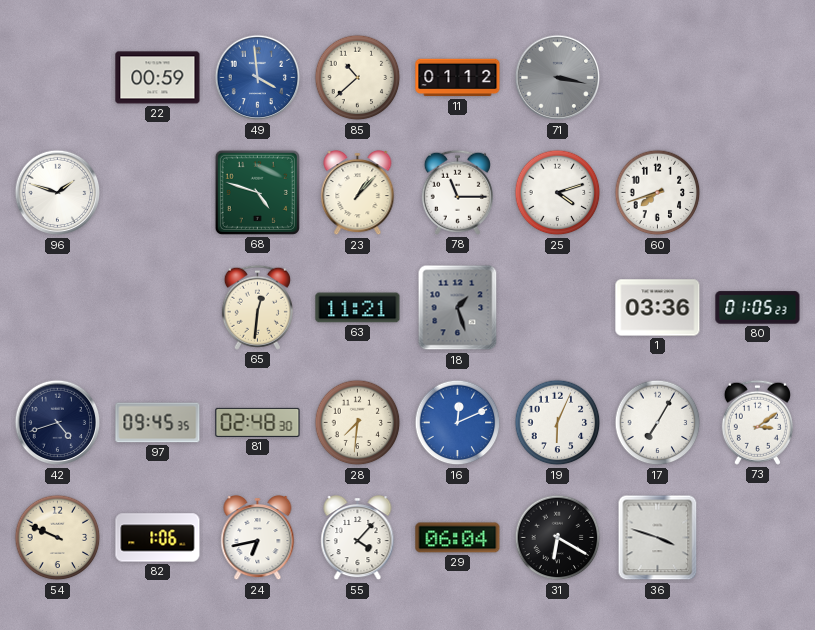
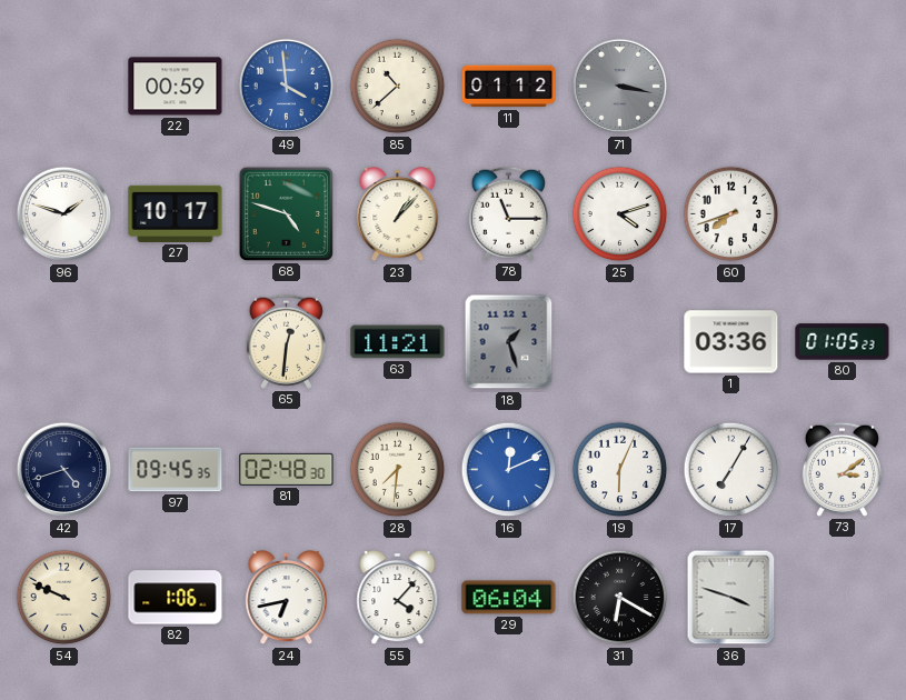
27: none -> 10:17 (176, 213)
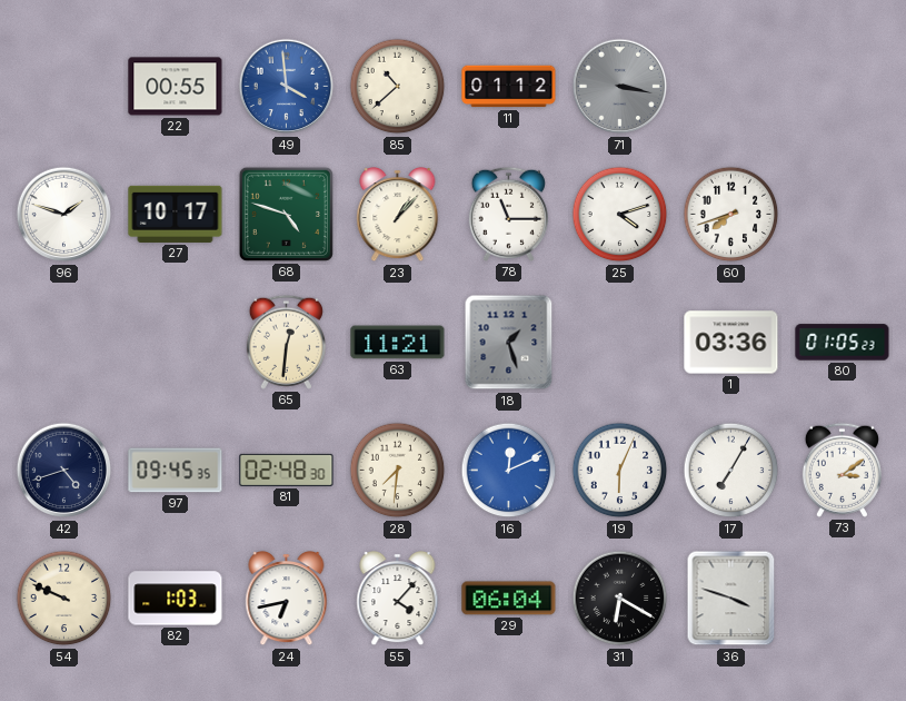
22: 00:59 -> 00:55 (176, 87)
82: 1:06 -> 1:03 (176, 599)
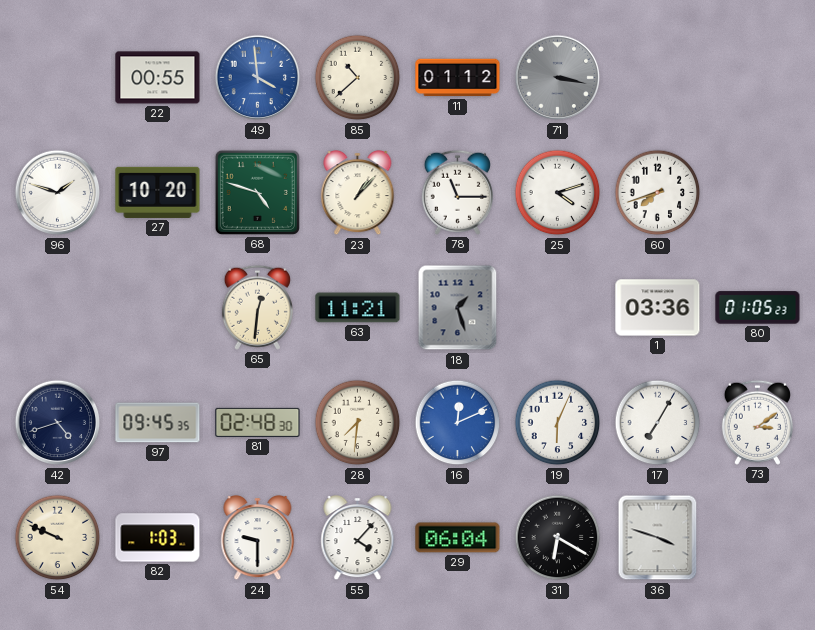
27: 10:17 -> 10:20 (158, 192)
24: 6:43 -> 9:30 (258, 539)
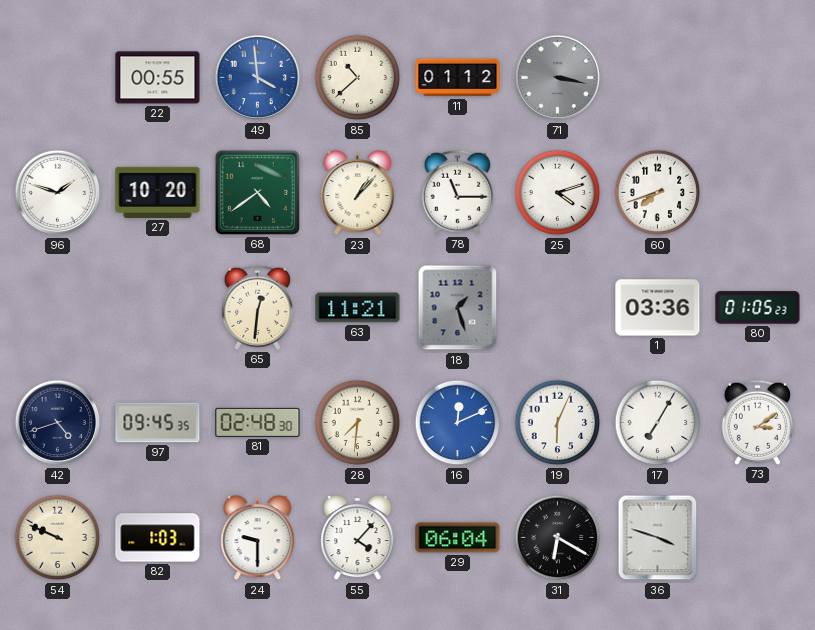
68: 4:48 -> 4:39 (257, 192)
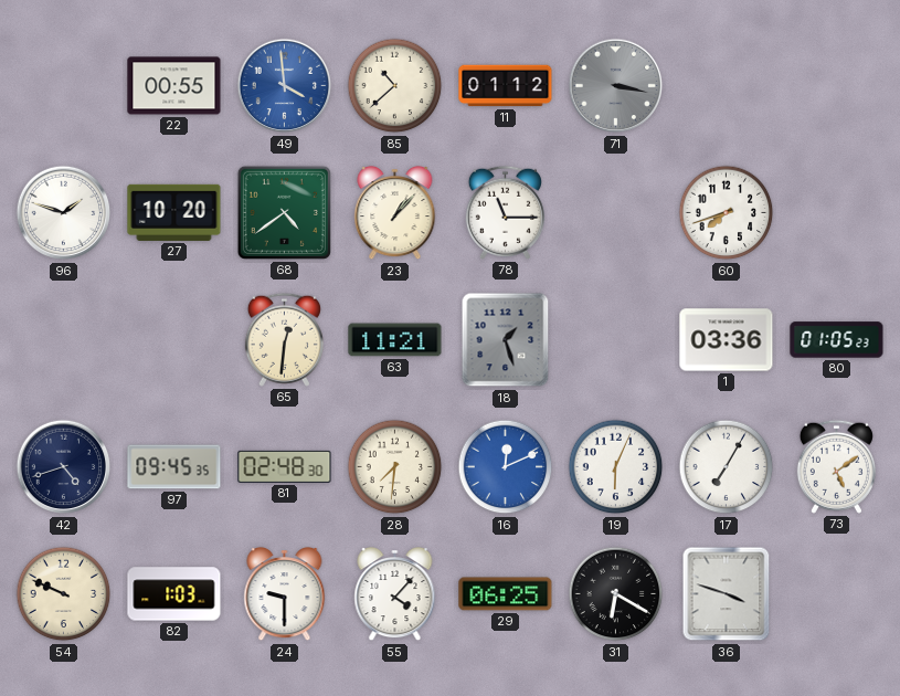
25: 4:12 -> none (558, 193)
73: 3:09 -> 5:09 (836, 466)
29: 06:04 -> 06:25 (506, 594)
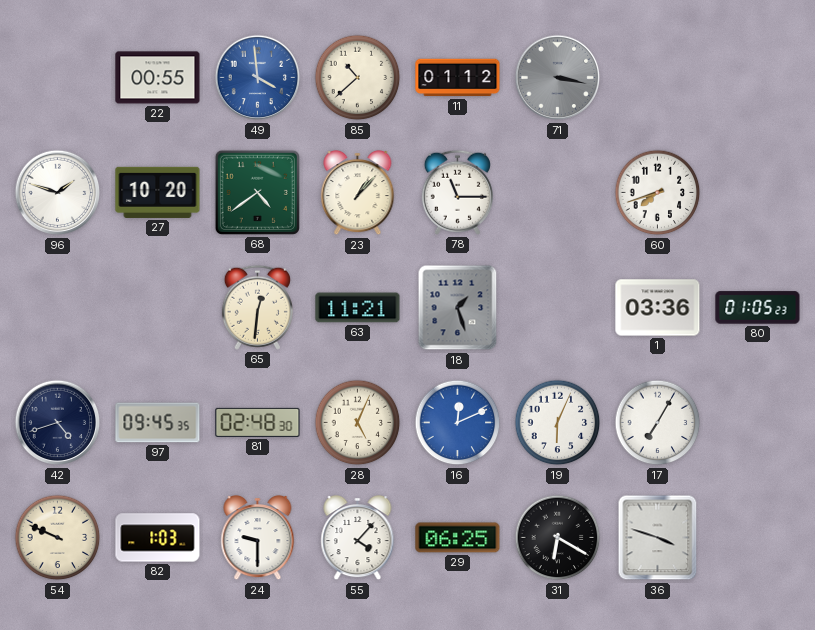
28: 7:31 -> 5:04 (358, 423)
73: 5:09 -> none (836, 466)
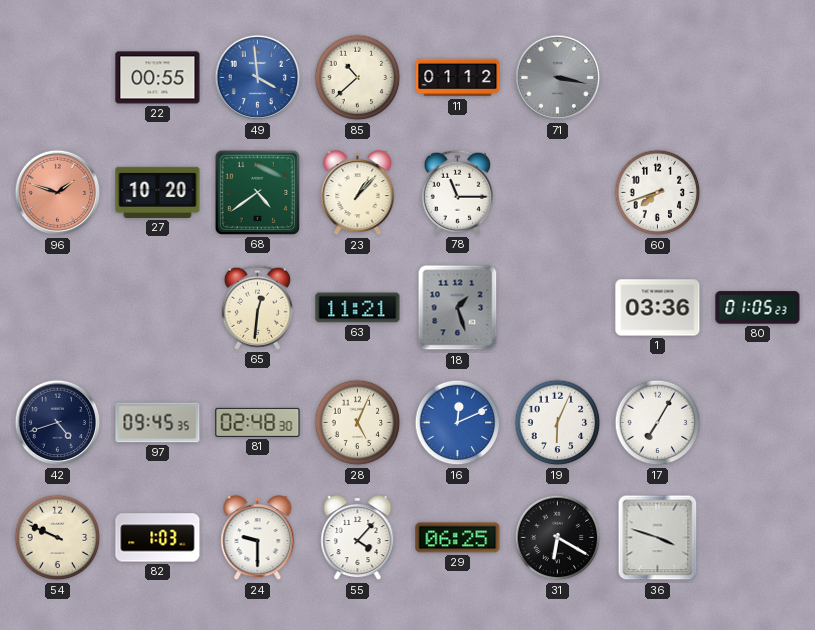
96 dial: white -> salmon (58, 193)
